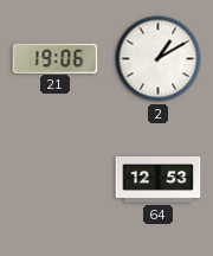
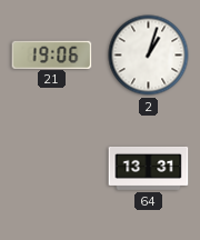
2: 1:10 -> 1:03 (149, 56)
64: 12:53 -> 13:31 (149, 168)
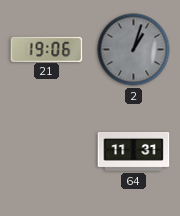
2 dial: white -> grey (134, 50)
64: 13:31 -> 11:31 (134, 151)
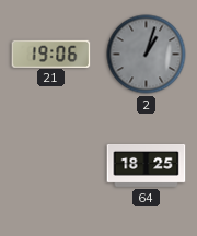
64: 11:31 -> 18:25 (147, 165)
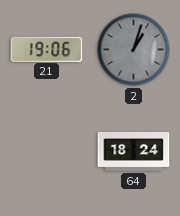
64: 18:25 -> 18:24 (134, 151)
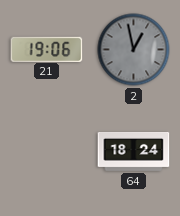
2: 1:03 -> 12:58 (134, 50)
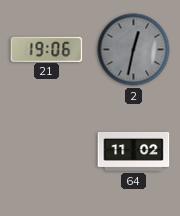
2: 12:58 -> 12:32 (134, 50)
64: 18:24 -> 11:02 (134, 151)
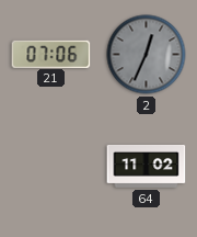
21: 19:06 -> 07:06 (51, 54)
2: 12:32 -> 12:34 (147, 55)
